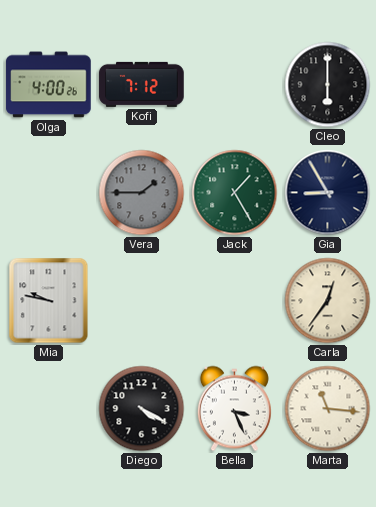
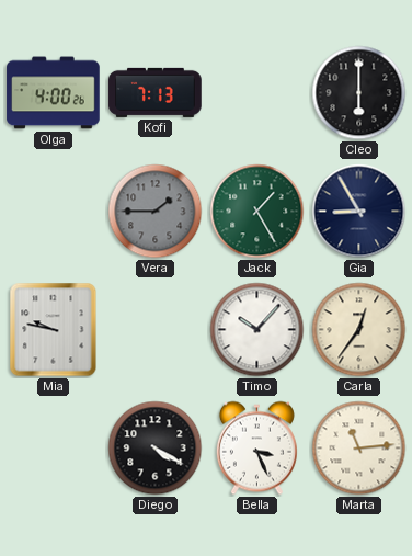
Kofi: 7:12 -> 7:13 (156, 92)
Timo: none -> 10:07 (257, 330)
Marta: 11:16 -> 11:14 (359, 449)
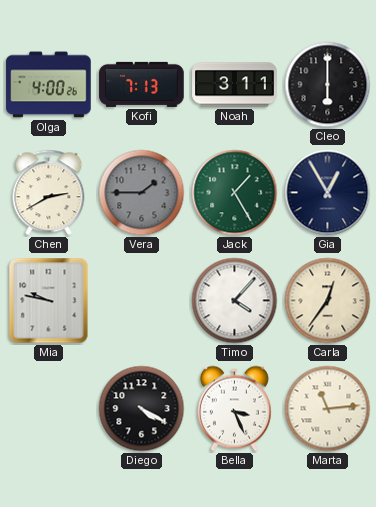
Noah: none -> 3:11 (235, 85)
Chen: none -> 2:40 (49, 193)
Gia: 8:55 -> 12:55 (328, 193)
Timo: 10:07 -> 4:07 (235, 301)
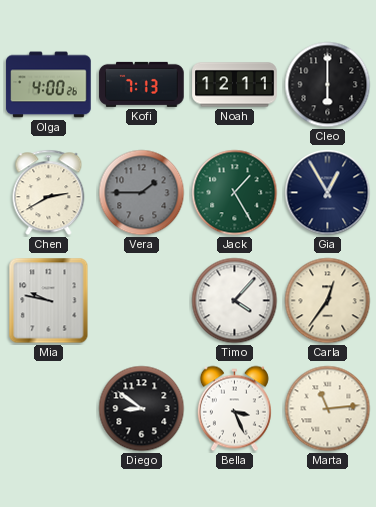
Noah: 3:11 -> 12:11 (235, 85)
Diego: 4:20 -> 8:51 (142, 409)
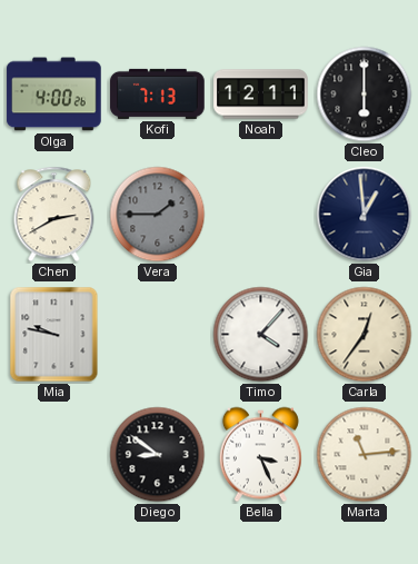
Jack: 1:25 -> none (235, 193)
Gia: 12:55 -> 12:59 (365, 215)
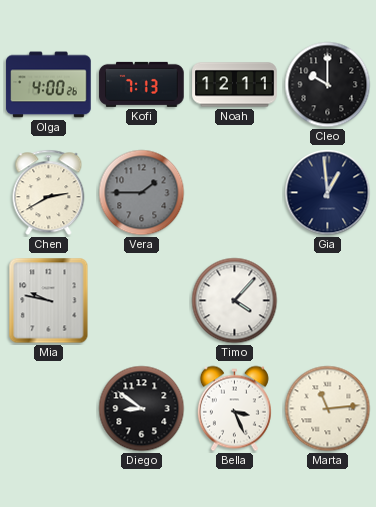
Cleo: 6:00 -> 10:00 (328, 85)
Carla: 12:36 -> none (365, 335)
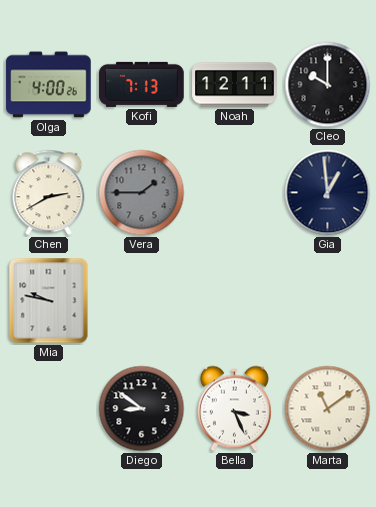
Timo: 4:07 -> none (235, 301)
Marta: 11:14 -> 11:09 (328, 409)
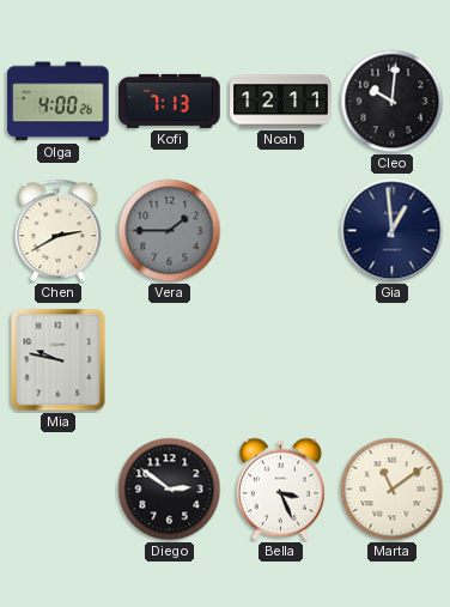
Cleo: 10:00 -> 10:01 (393, 102)
Diego: 8:51 -> 2:51 (170, 490)
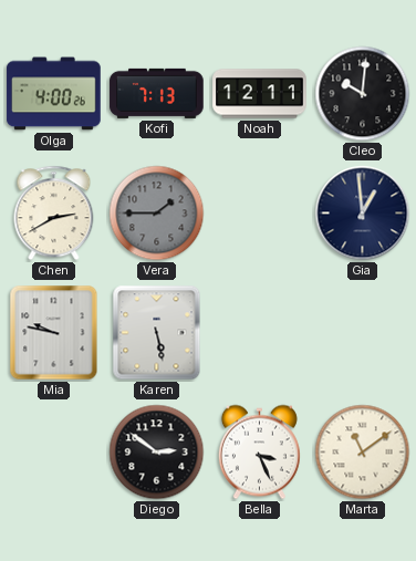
Karen: none -> 5:28 (157, 333)
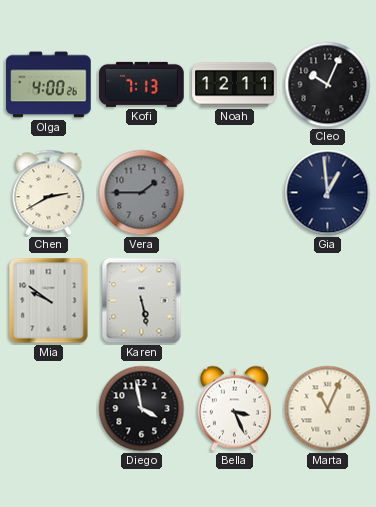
Cleo: 10:01 -> 10:04 (328, 85)
Mia: 9:47 -> 9:51 (49, 301)
Diego: 2:51 -> 3:58 (142, 409)
Marta: 11:09 -> 11:04 (328, 409)
